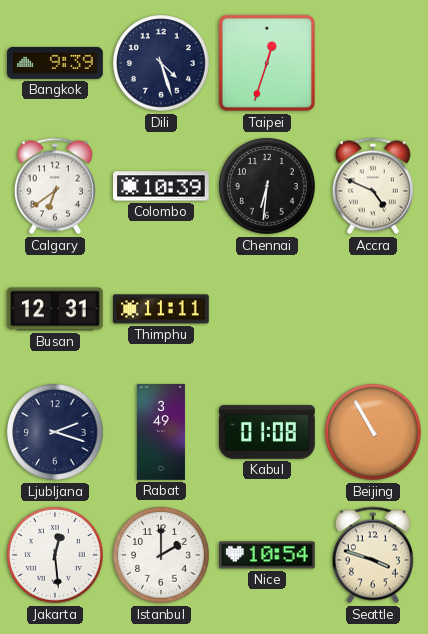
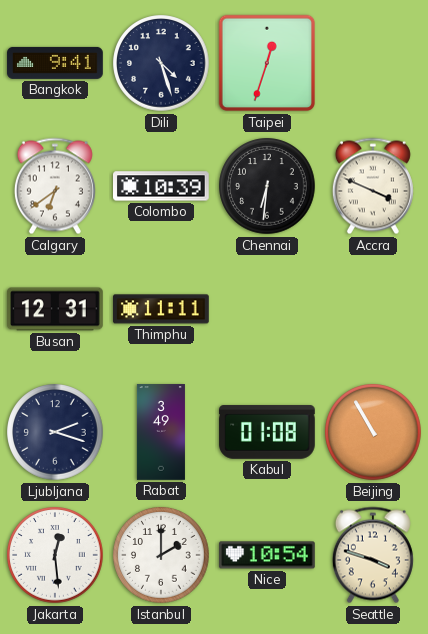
Bangkok: 9:39 -> 9:41 (55, 63)
Accra: 4:49 -> 3:49 (373, 186)
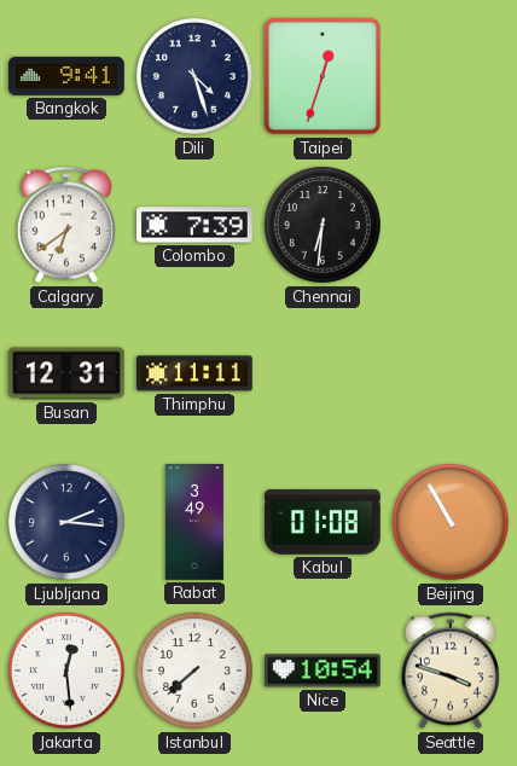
Colombo: 10:39 -> 7:39 (196, 225)
Accra: 3:49 -> none (373, 186)
Ljubljana: 2:18 -> 2:16 (66, 522)
Istanbul: 2:00 -> 7:38 (194, 671)
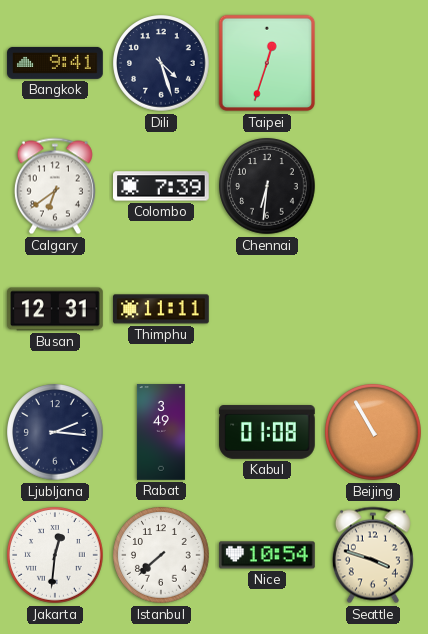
Jakarta: 12:29 -> 12:31 (55, 555)
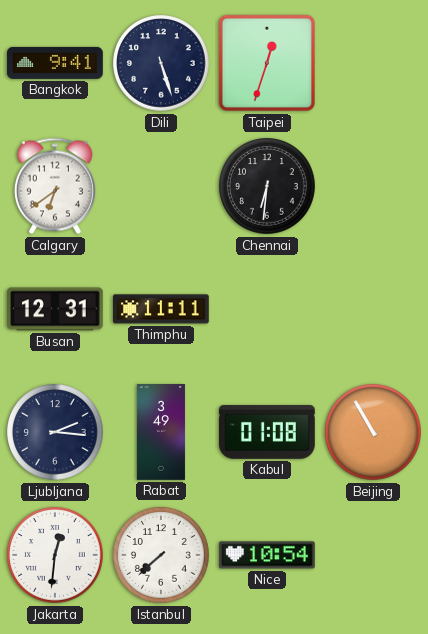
Dili: 4:27 -> 5:27 (161, 63)
Colombo: 7:39 -> none (162, 186)
Seattle: 3:48 -> none (373, 555)
